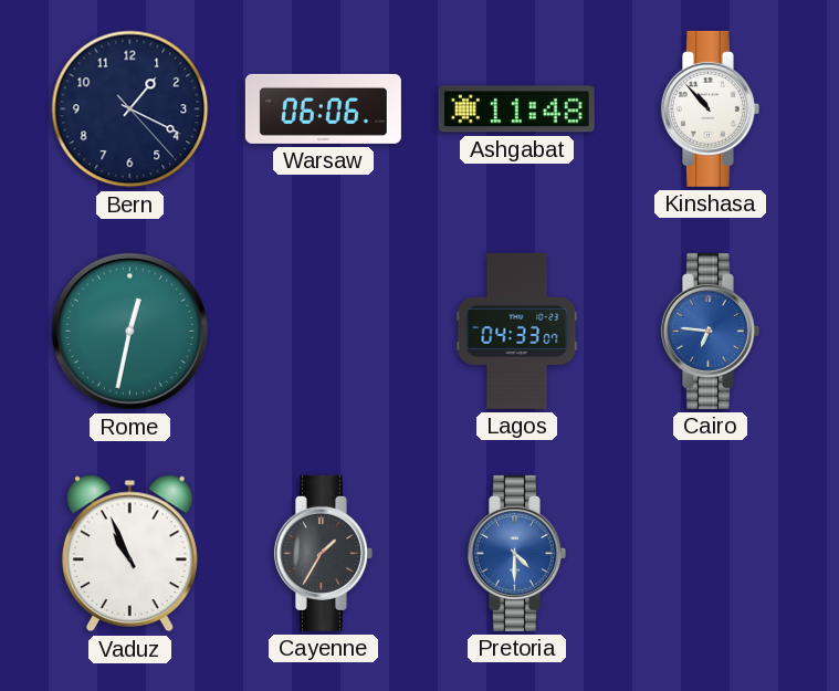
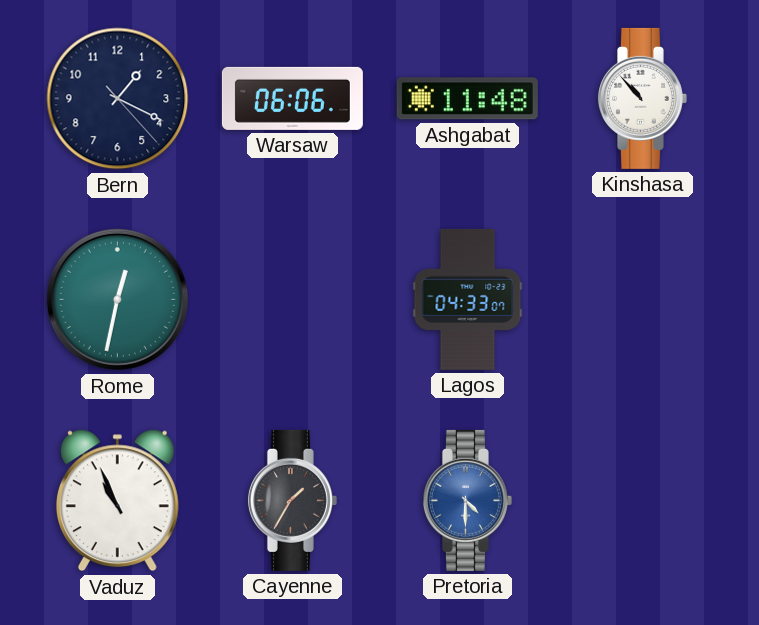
Cairo: 6:46 -> none (710, 331)
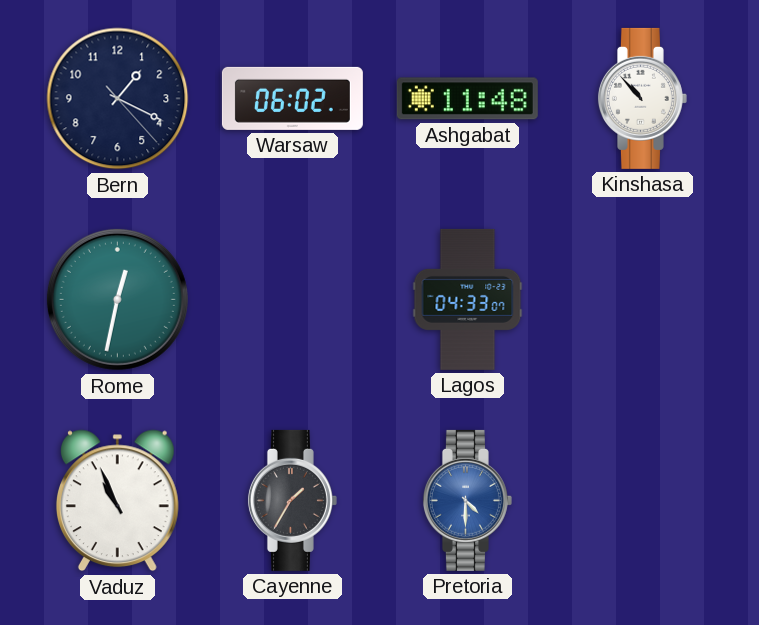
Warsaw: 06:06 -> 06:02 (292, 98)
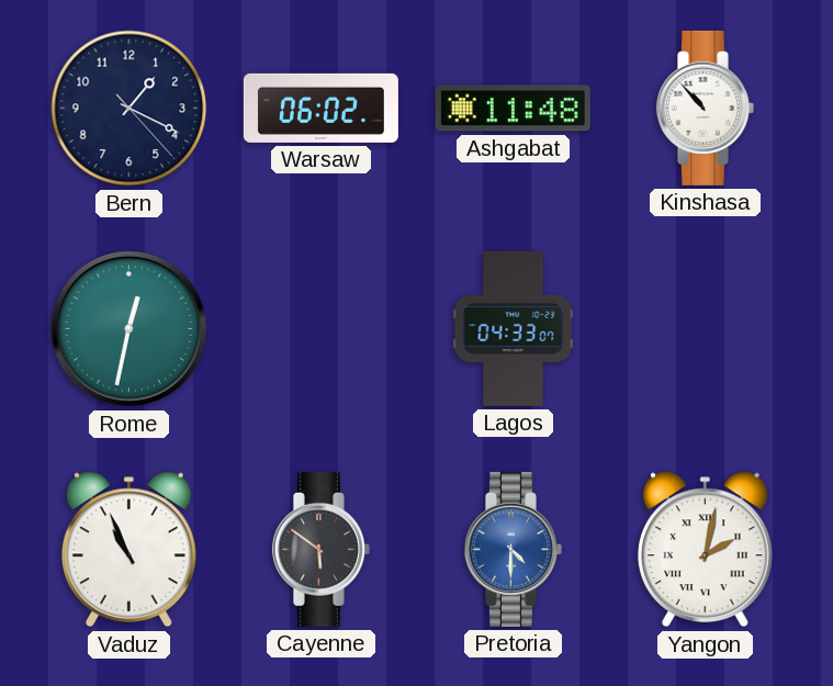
Cayenne: 1:35 -> 5:51 (320, 549)
Yangon: none -> 2:02 (705, 550)
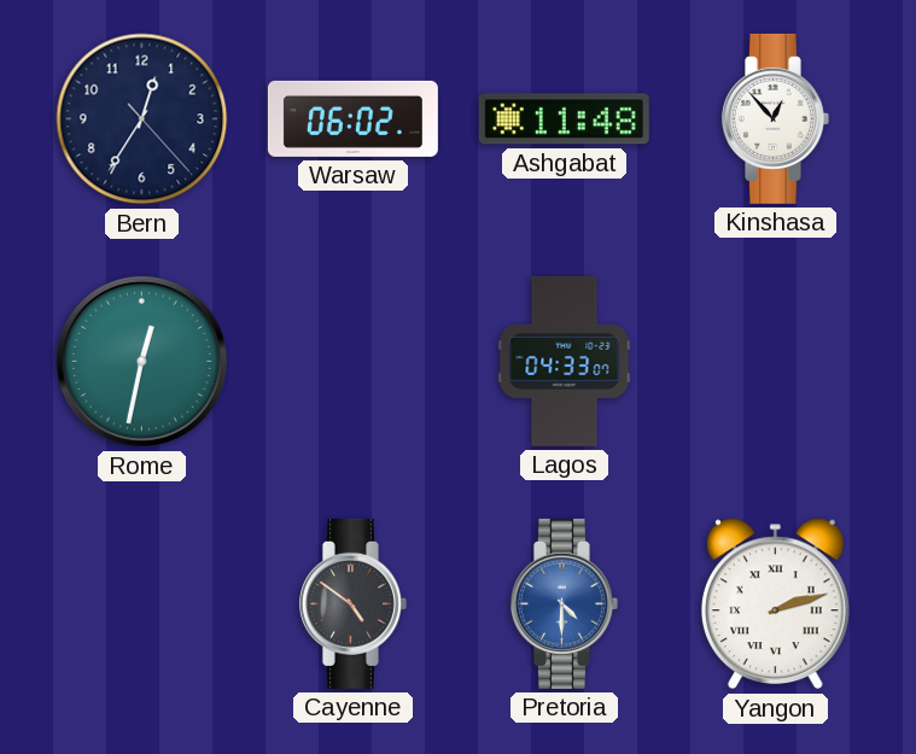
Bern: 1:19 -> 12:35 (142, 119)
Kinshasa: 10:53 -> 12:53 (775, 118)
Vaduz: 10:56 -> none (128, 550)
Cayenne: 5:51 -> 4:51 (352, 603)
Yangon: 2:02 -> 2:12 (775, 604)
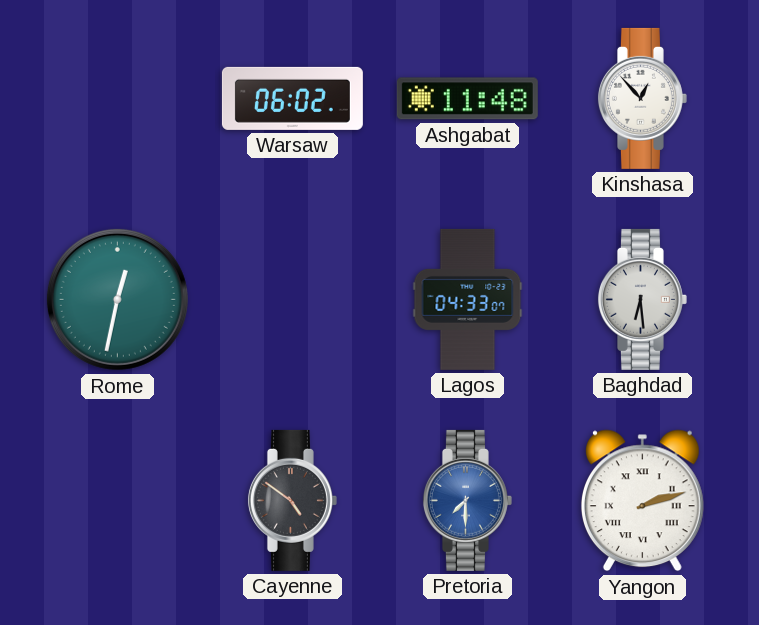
Bern: 12:35 -> none (142, 119)
Baghdad: none -> 6:29 (642, 299)
Pretoria: 4:30 -> 7:30 (467, 500)
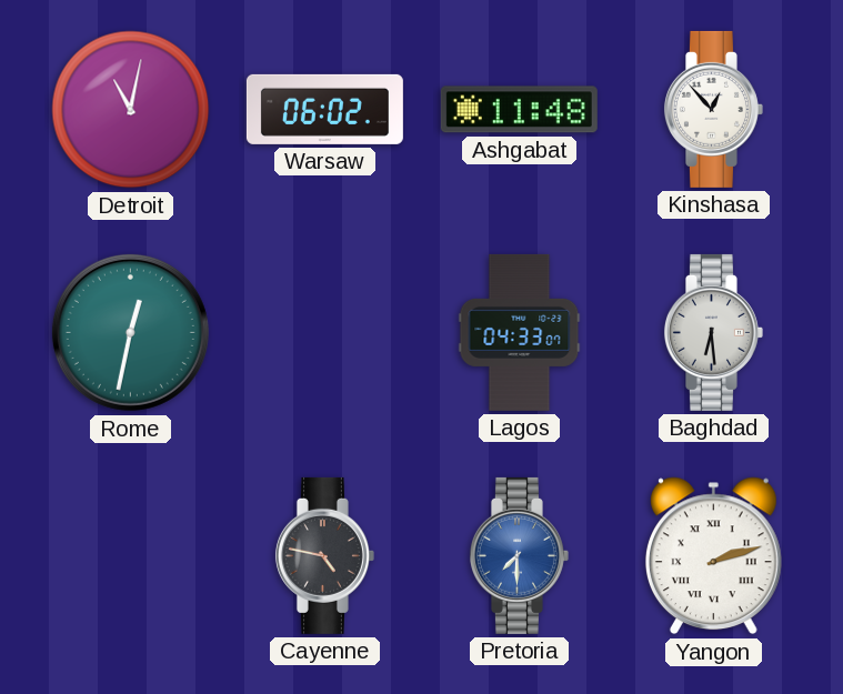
Detroit: none -> 11:02 (131, 110)
Cayenne: 4:51 -> 4:47 (324, 555)
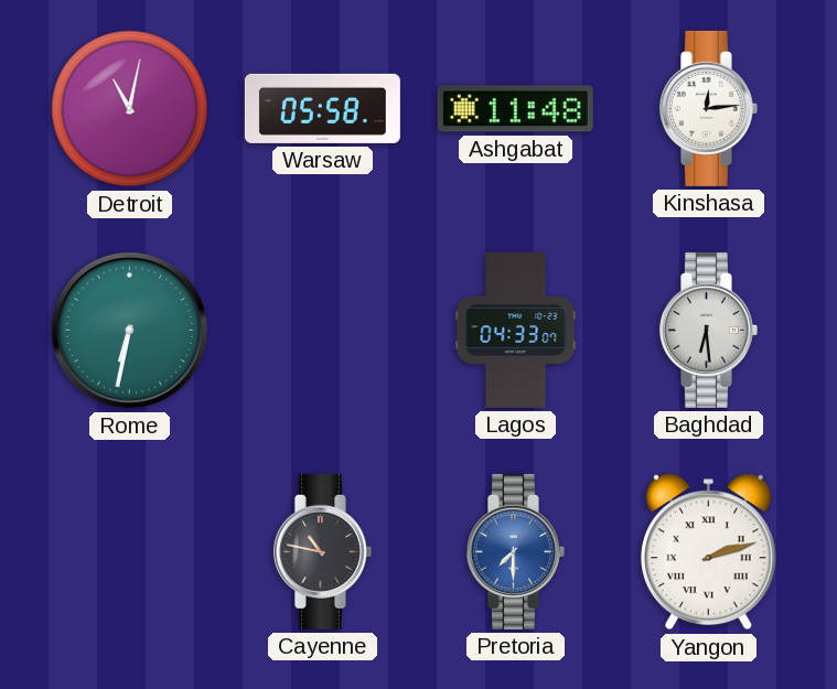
Warsaw: 06:02 -> 05:58 (322, 108)
Kinshasa: 12:53 -> 12:14 (708, 108)
Rome: 12:32 -> 6:32 (129, 330)
Cayenne: 4:47 -> 10:47 (322, 551)
